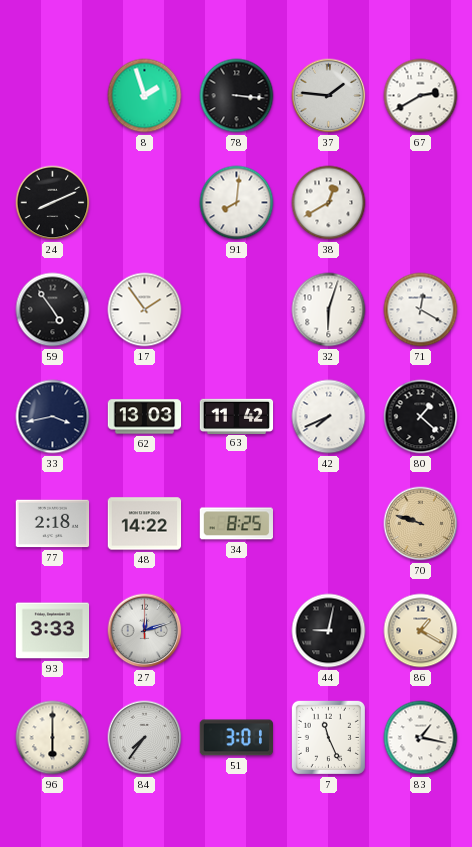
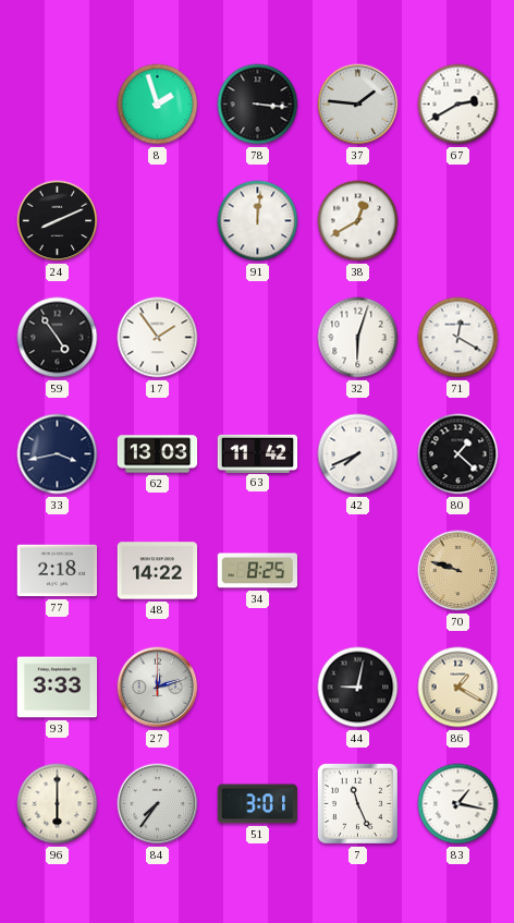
91: 8:01 -> 12:01 (258, 221)
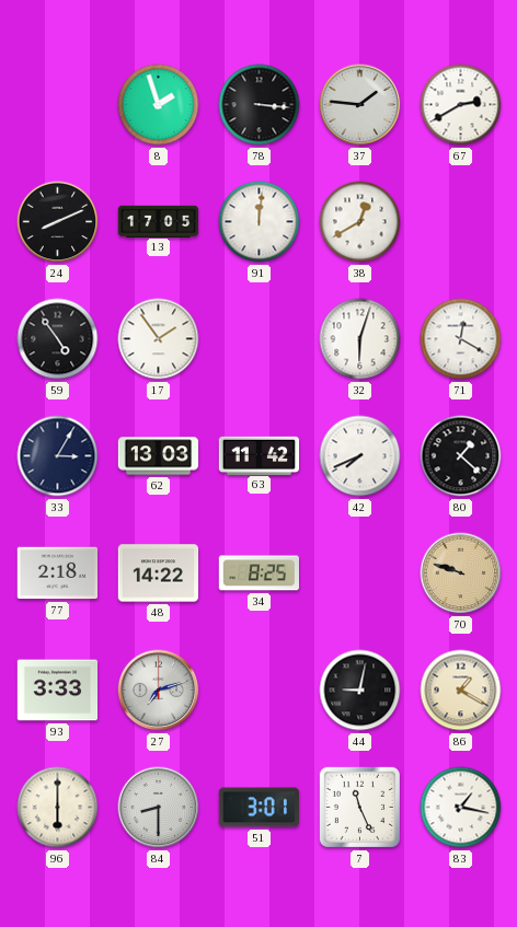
13: none -> 17:05 (159, 221)
33: 3:43 -> 3:05 (58, 456)
27: 12:12 -> 7:12 (159, 691)
84: 7:36 -> 8:30 (159, 808)
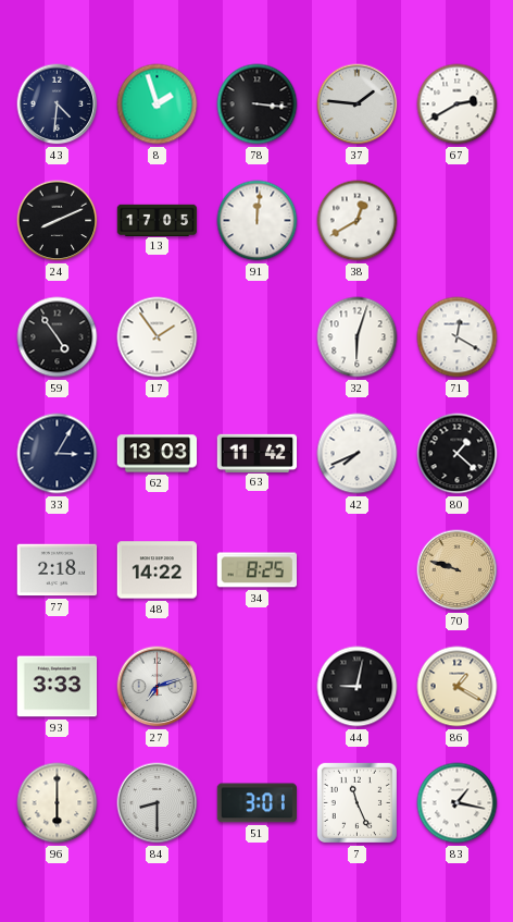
43: none -> 4:31 (58, 105)
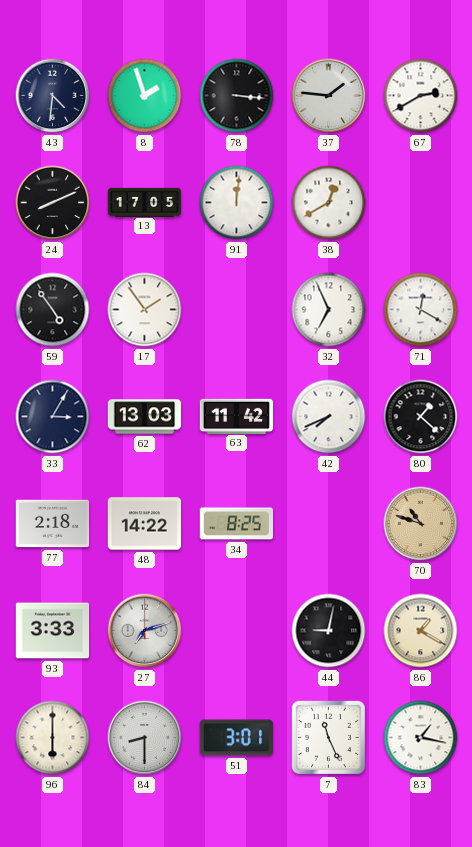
32: 6:03 -> 6:56 (329, 310)
70: 9:48 -> 10:48 (421, 524)
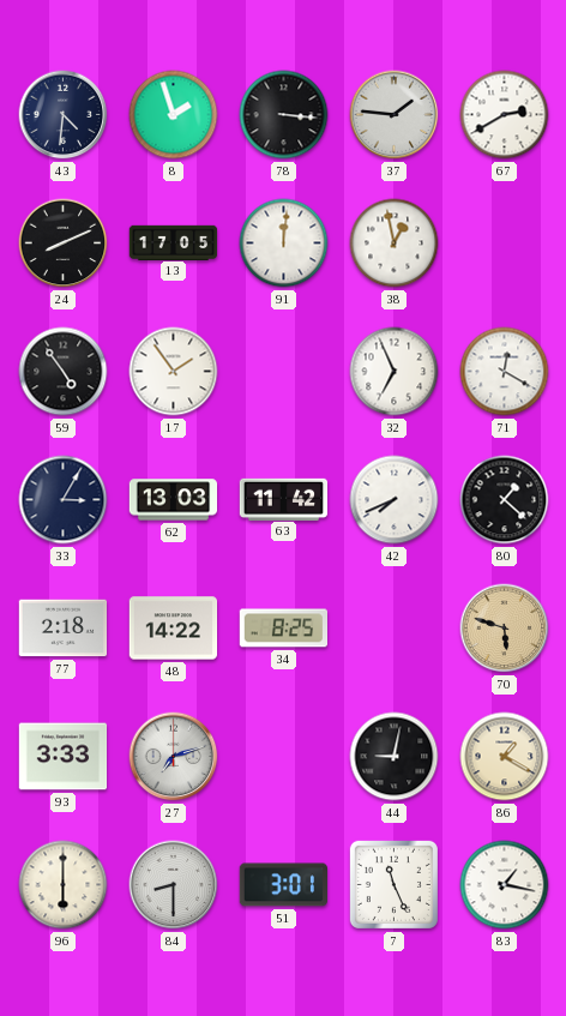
38: 12:40 -> 12:58 (395, 244)
70: 10:48 -> 5:48 (505, 629)
